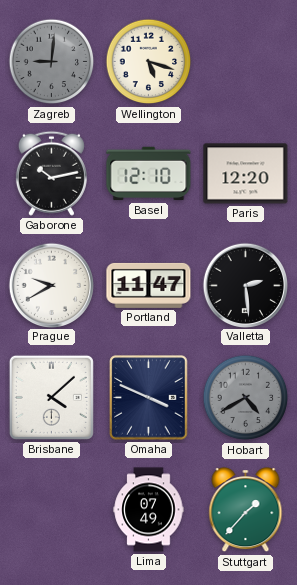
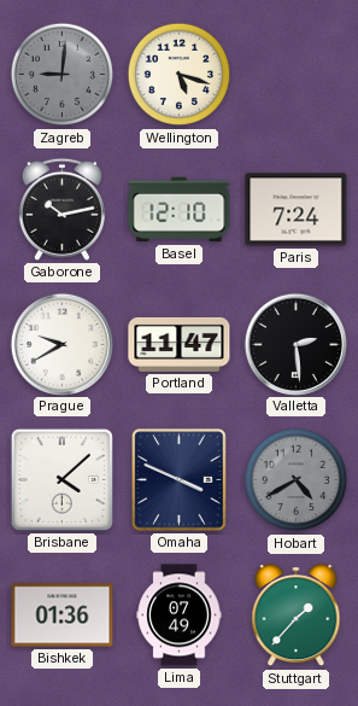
Paris: 12:20 -> 7:24 (297, 210)
Bishkek: none -> 01:36 (63, 615)
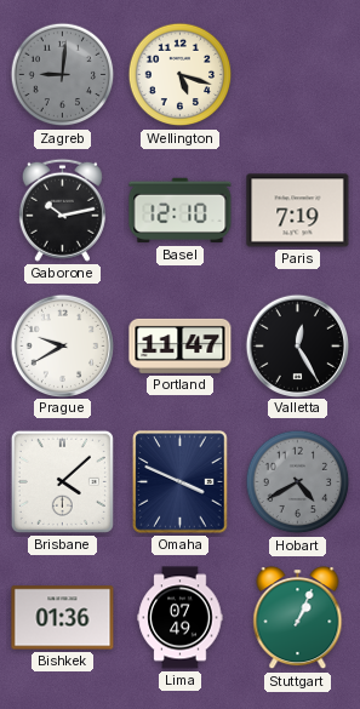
Paris: 7:24 -> 7:19 (298, 211)
Valletta: 2:29 -> 12:25 (297, 345)
Stuttgart: 1:37 -> 1:04 (298, 618)
